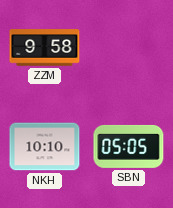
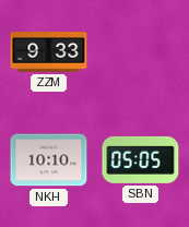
ZZM: 9:58 -> 9:33 (49, 52)
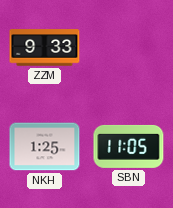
NKH: 10:10 -> 1:25 (45, 147)
SBN: 05:05 -> 11:05 (129, 146)
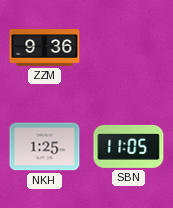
ZZM: 9:33 -> 9:36 (45, 48)
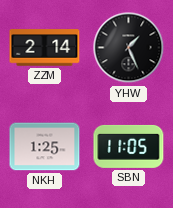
ZZM: 9:36 -> 2:14 (45, 48)
YHW: none -> 1:26 (129, 48)
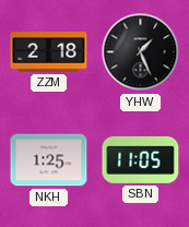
ZZM: 2:14 -> 2:18 (49, 52)
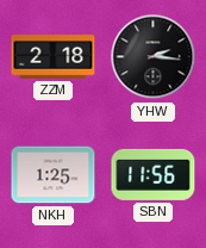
YHW: 1:26 -> 2:16 (154, 57)
SBN: 11:05 -> 11:56 (154, 174)
